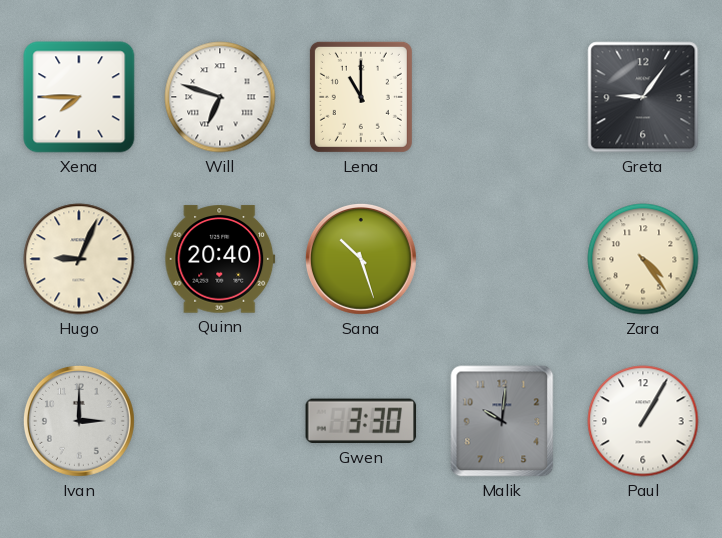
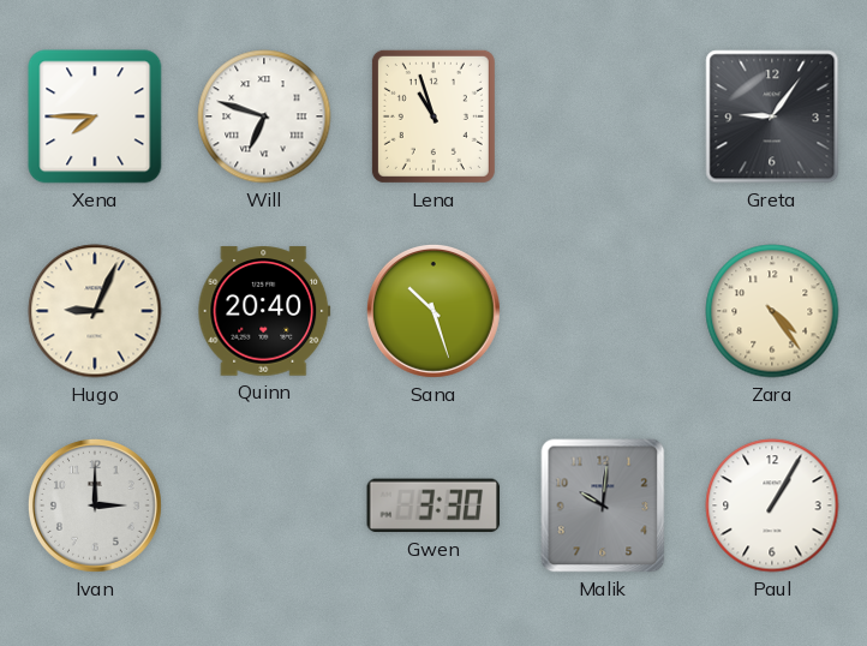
Lena: 11:00 -> 10:57 (433, 116)
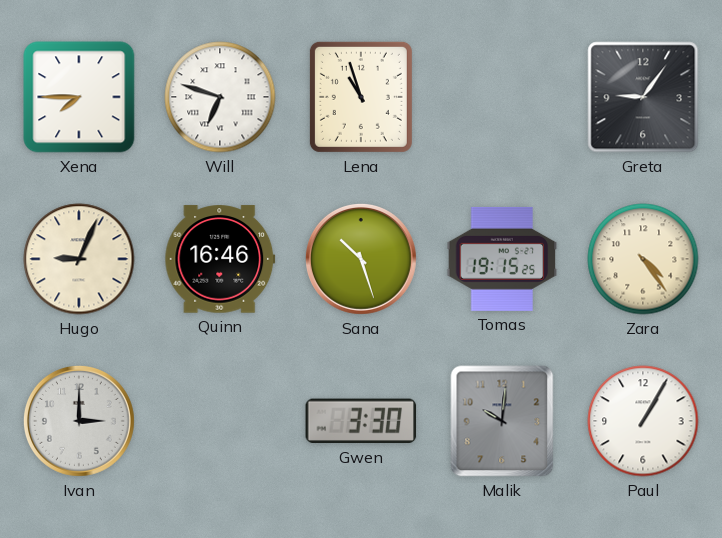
Quinn: 20:40 -> 16:46 (220, 259)
Tomas: none -> 19:15 (502, 259)
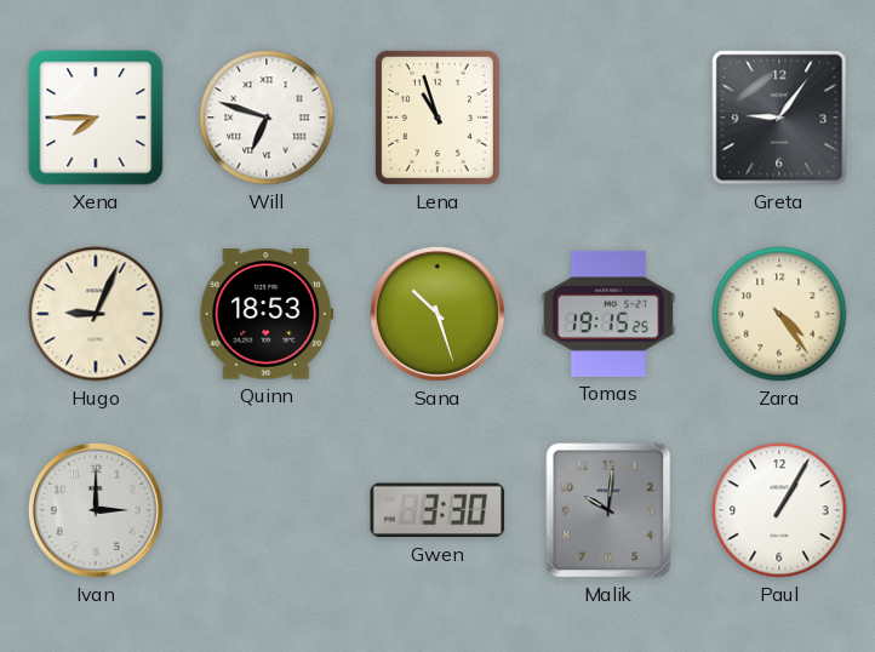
Quinn: 16:46 -> 18:53 (267, 314)
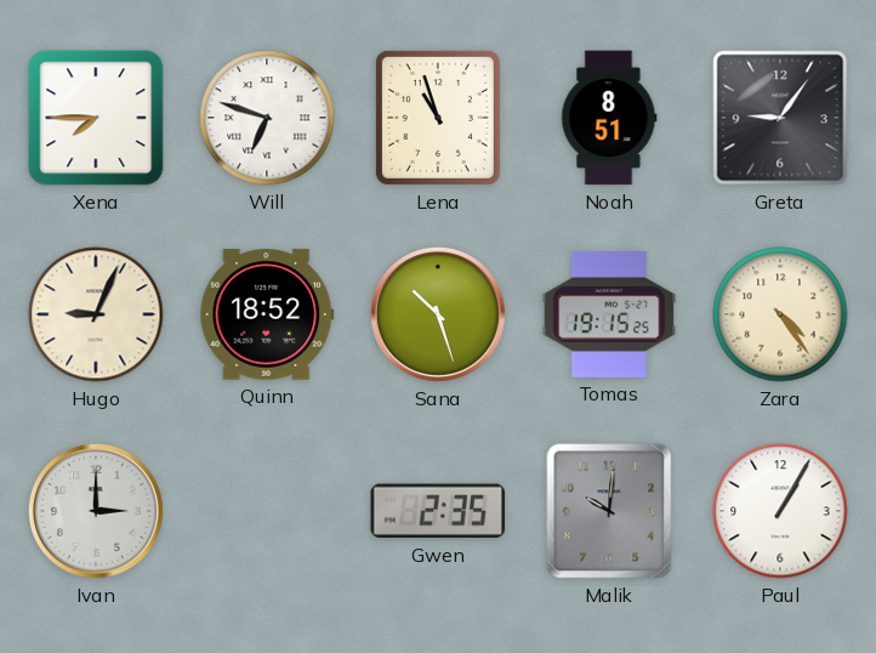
Noah: none -> 8:51 (609, 118)
Quinn: 18:53 -> 18:52 (267, 314)
Gwen: 3:30 -> 2:35 (438, 511)
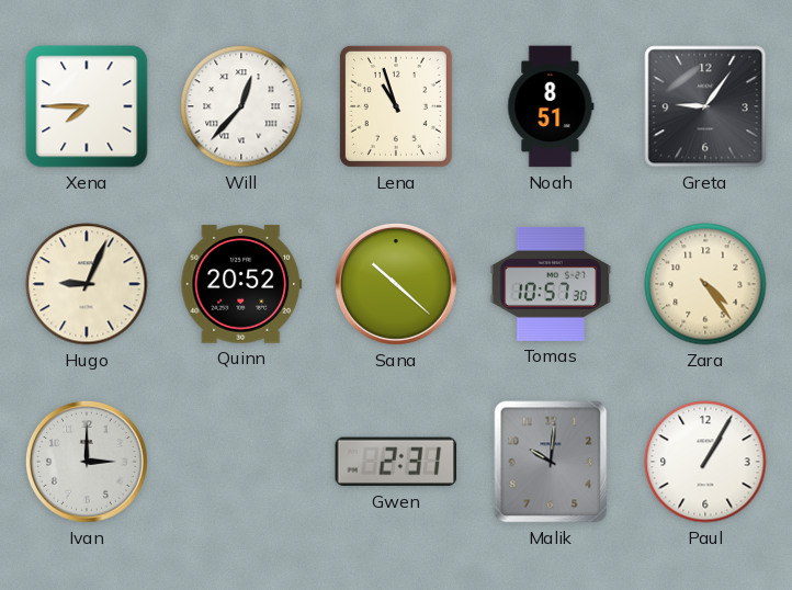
Will: 6:48 -> 12:37 (241, 106)
Quinn: 18:52 -> 20:52 (241, 284)
Sana: 10:27 -> 10:22 (396, 284)
Tomas: 19:15 -> 10:57 (551, 284)
Gwen: 2:35 -> 2:31 (396, 462)
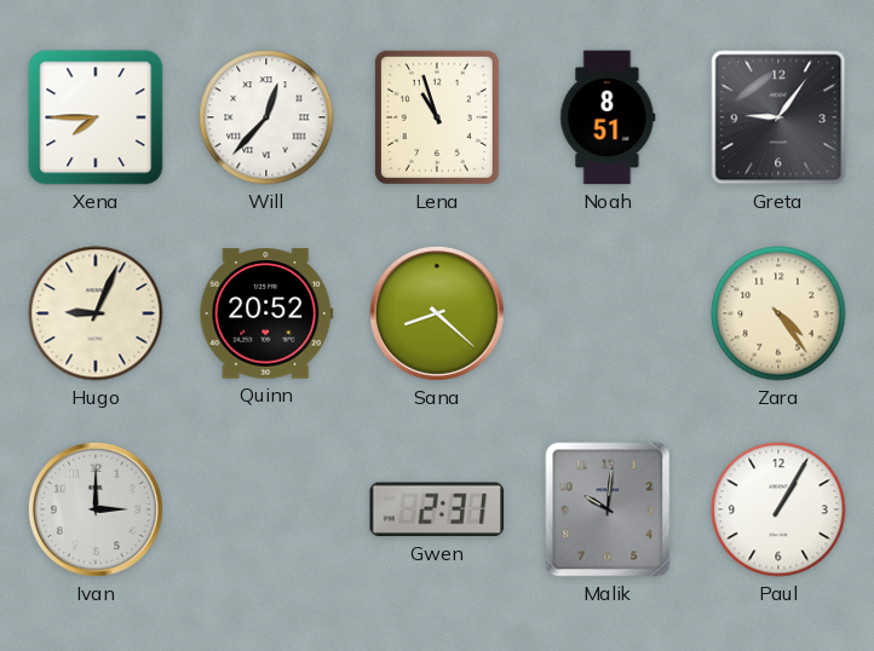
Sana: 10:22 -> 8:22 (437, 313)
Tomas: 10:57 -> none (551, 284)
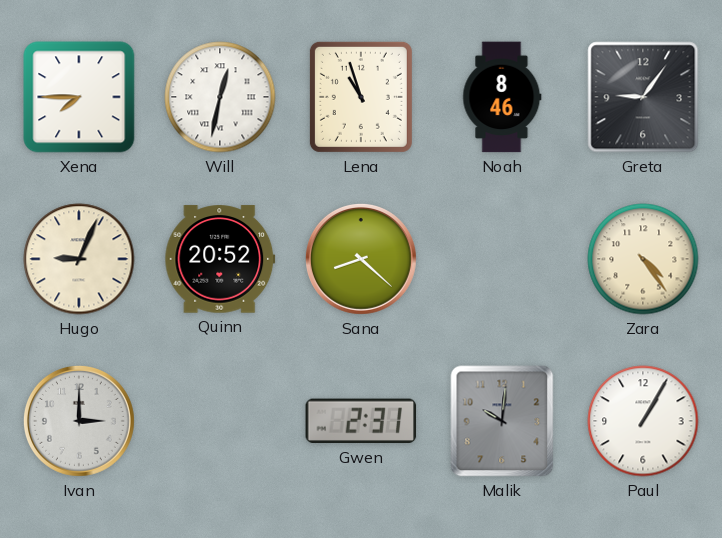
Will: 12:37 -> 12:32 (220, 97)
Noah: 8:51 -> 8:46 (502, 97)
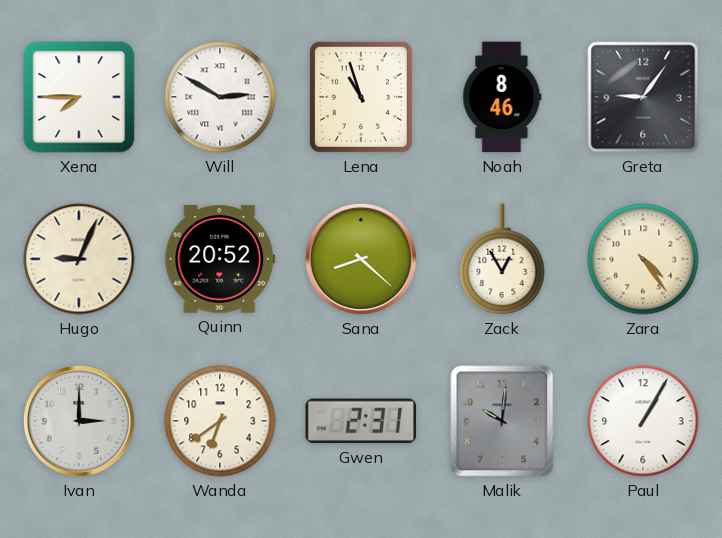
Will: 12:32 -> 2:50 (220, 97)
Zack: none -> 12:55 (502, 259)
Wanda: none -> 6:39 (220, 421)
